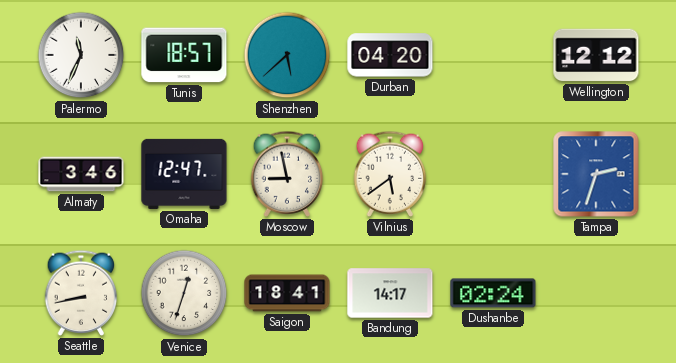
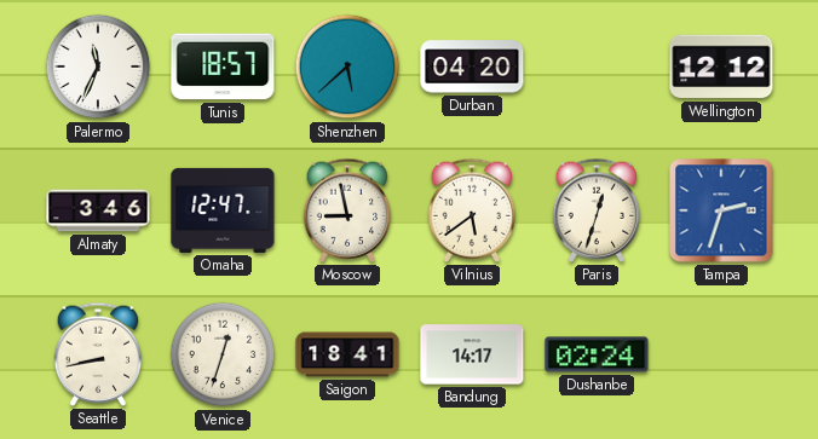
Paris: none -> 12:33 (597, 210)
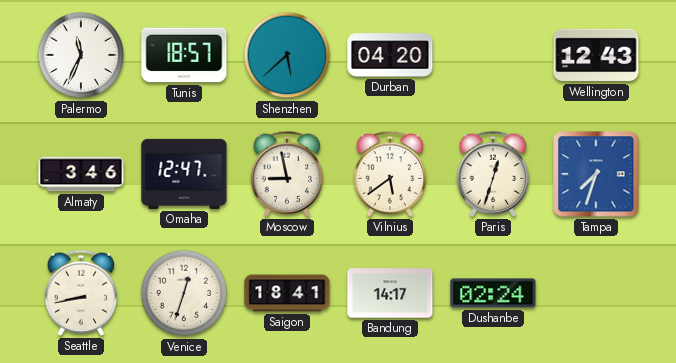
Wellington: 12:12 -> 12:43 (596, 55)
Tampa: 2:33 -> 7:33 (596, 174)
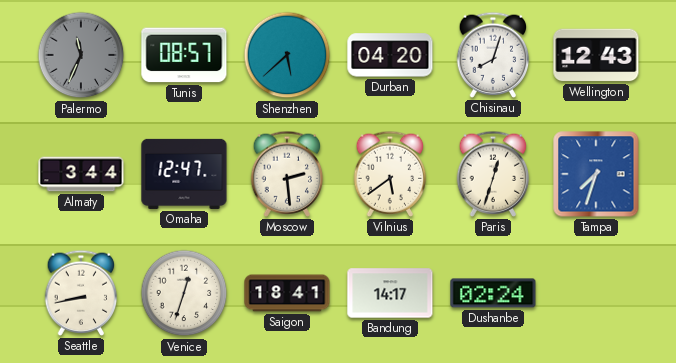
Palermo dial: white -> grey (81, 55)
Tunis: 18:57 -> 08:57 (184, 55)
Chisinau: none -> 8:03 (493, 55)
Almaty: 3:46 -> 3:44 (81, 174)
Moscow: 8:58 -> 2:29 (287, 174)
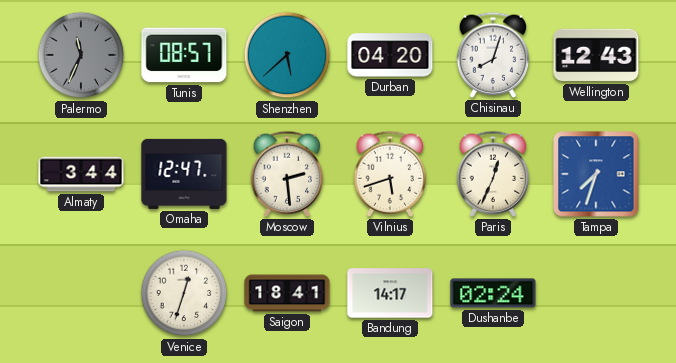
Vilnius: 5:39 -> 5:42 (390, 174)
Paris: 12:33 -> 12:34 (493, 174)
Seattle: 8:43 -> none (81, 293)
